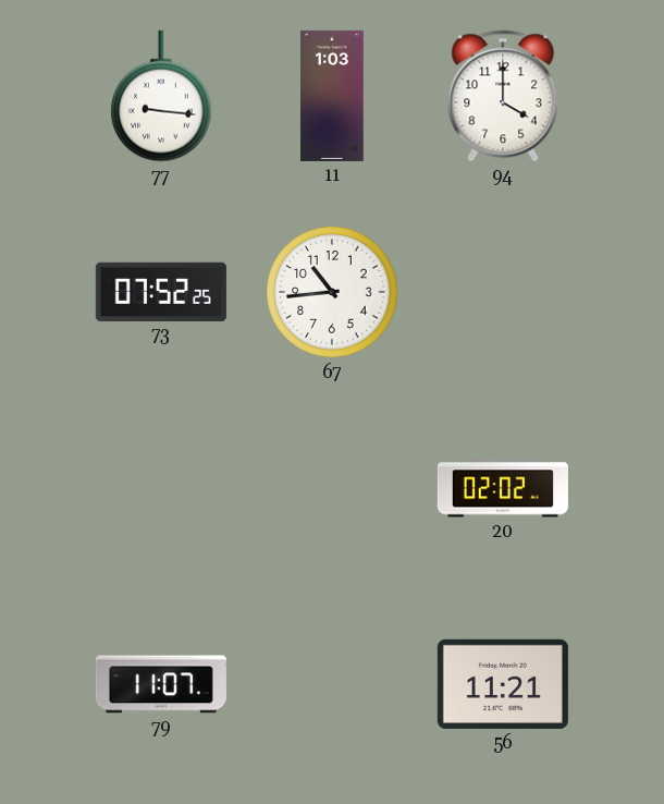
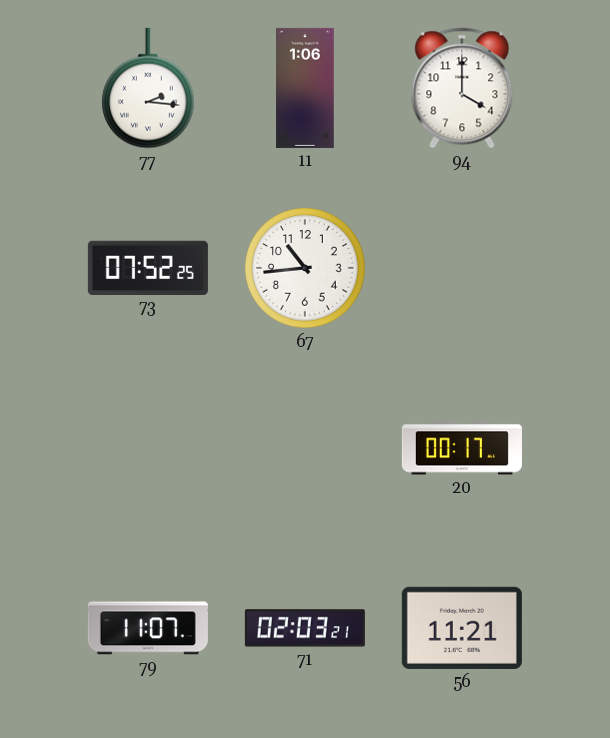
77: 9:16 -> 2:16 (148, 88)
11: 1:03 -> 1:06 (305, 88)
20: 02:02 -> 00:17 (462, 448)
71: none -> 02:03 (305, 628)
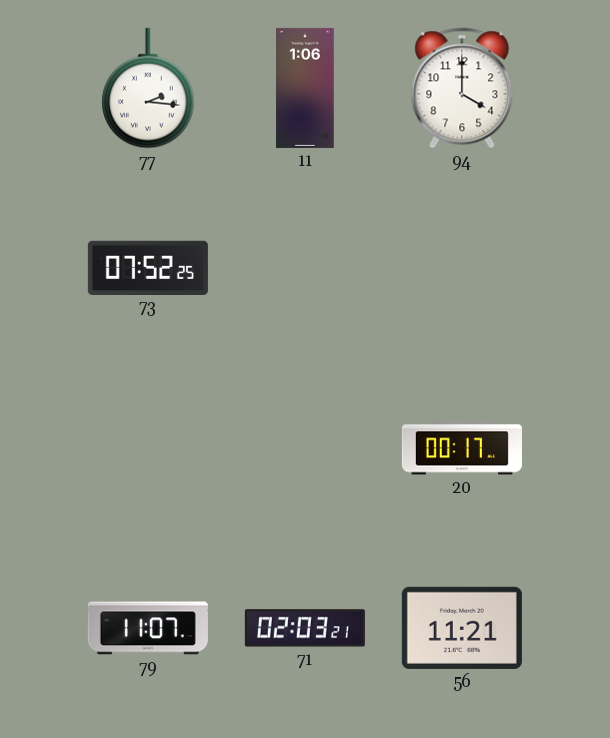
67: 10:44 -> none (305, 268)
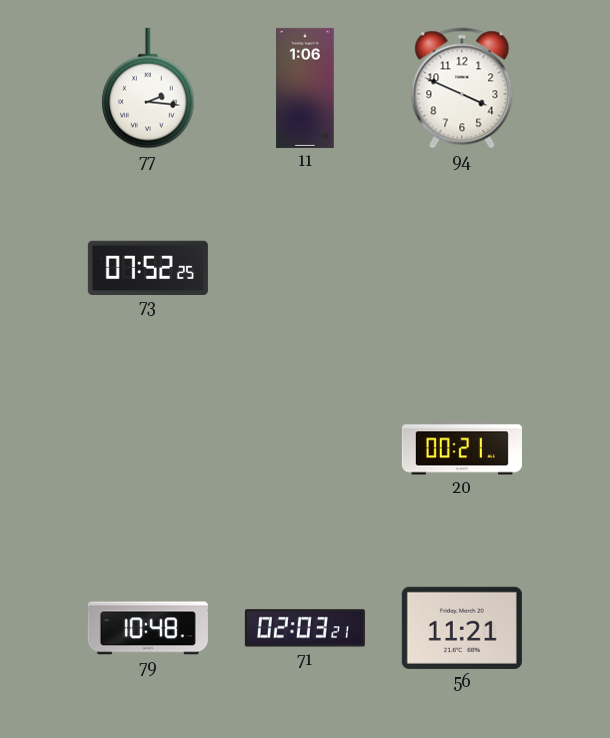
94: 4:00 -> 3:49 (462, 88)
20: 00:17 -> 00:21 (462, 448)
79: 11:07 -> 10:48 (148, 628)
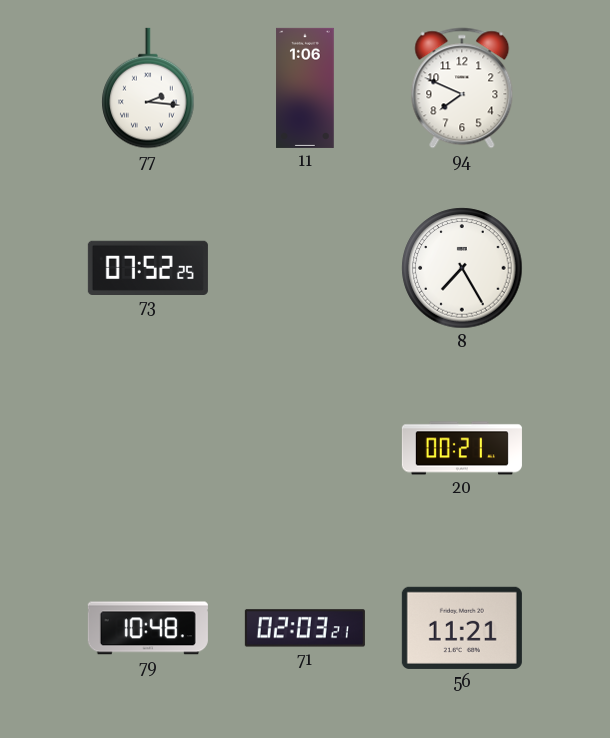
94: 3:49 -> 7:49 (462, 88)
8: none -> 7:25 (462, 268)
